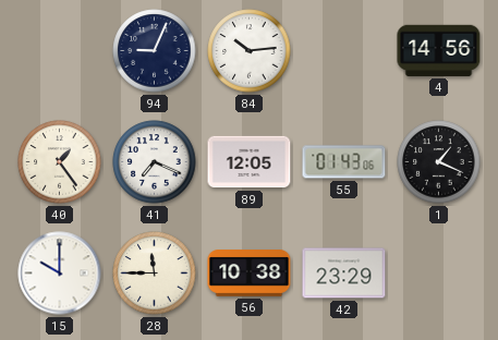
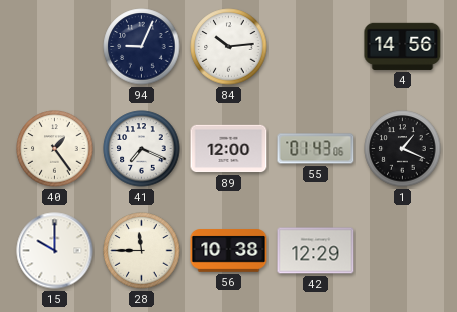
89: 12:05 -> 12:00 (229, 149)
42: 23:29 -> 12:29 (316, 251)
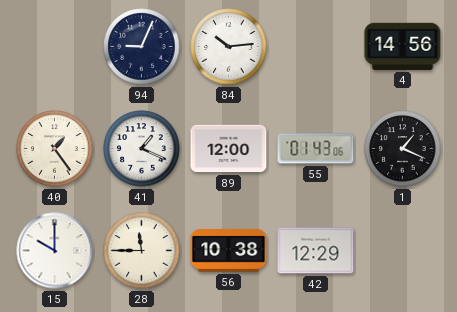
41: 7:19 -> 1:19 (142, 149)
